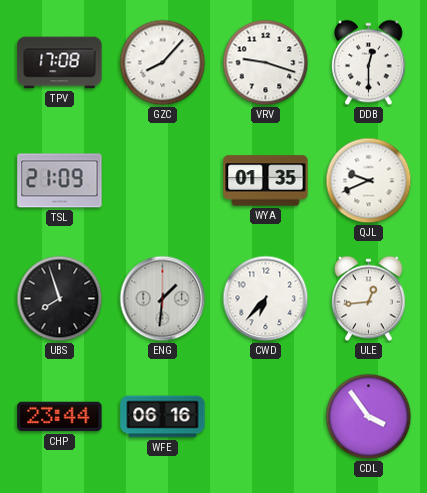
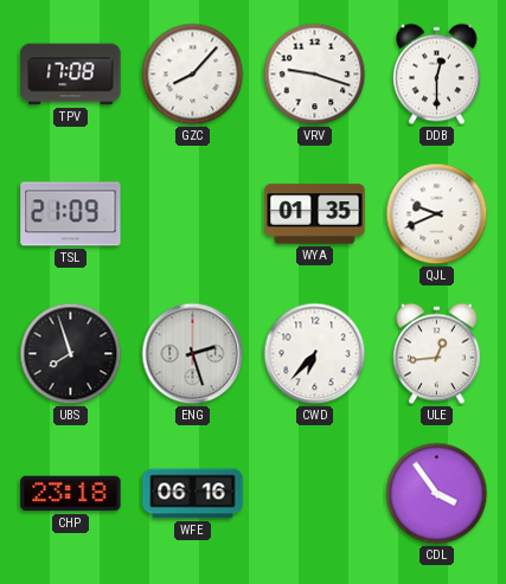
ENG: 1:31 -> 2:27 (193, 354)
CHP: 23:44 -> 23:18 (71, 494)
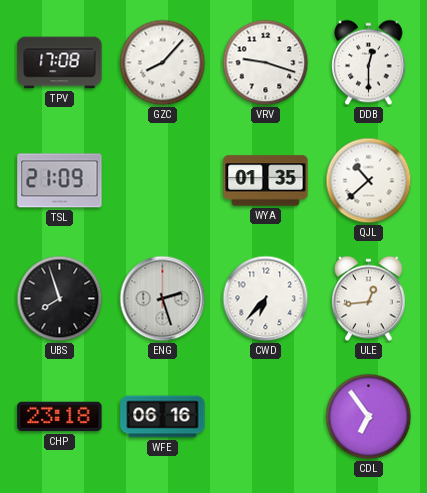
QJL: 9:41 -> 10:38 (369, 181)
CDL: 3:54 -> 6:54 (369, 417)
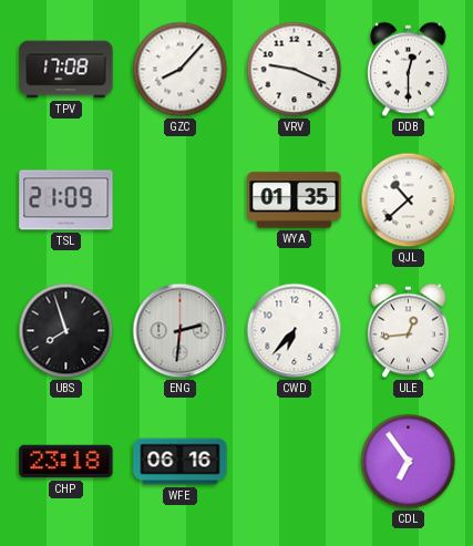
VRV: 9:18 -> 9:19 (295, 70)
ENG: 2:27 -> 2:31 (181, 331)
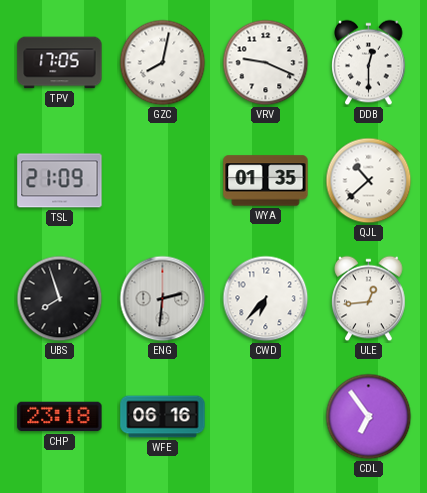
TPV: 17:08 -> 17:05 (60, 63)
GZC: 8:07 -> 8:02 (163, 63)
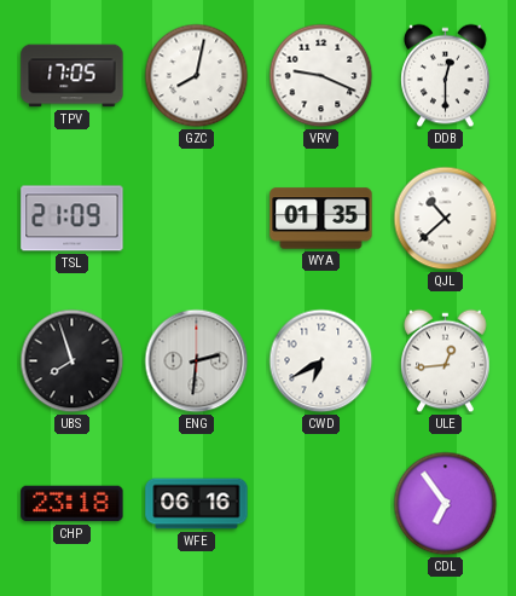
CWD: 6:37 -> 6:40 (321, 361)
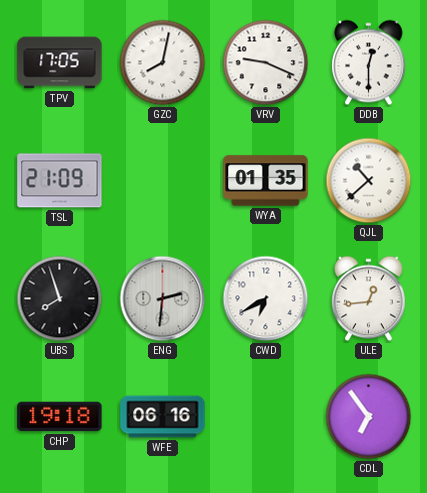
CHP: 23:18 -> 19:18 (60, 417)
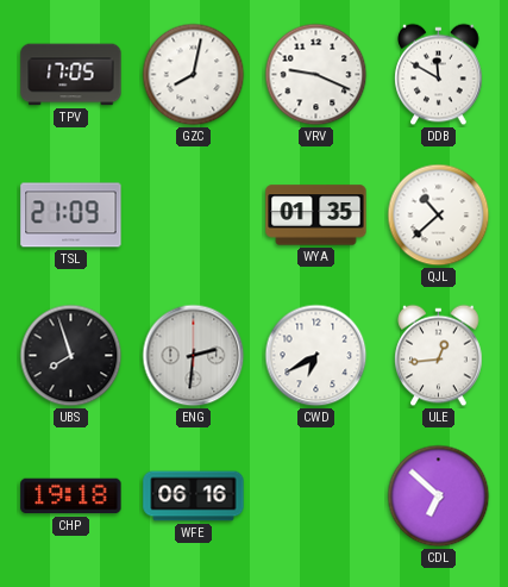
DDB: 12:30 -> 11:50 (439, 75)
CDL: 6:54 -> 6:52 (439, 497)
